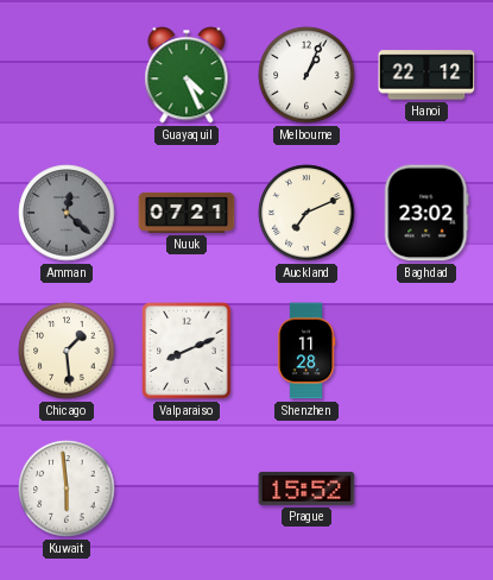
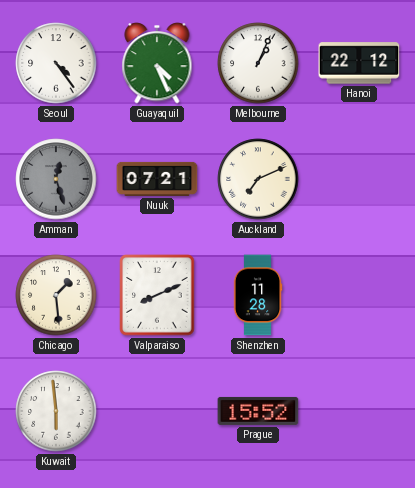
Seoul: none -> 4:24 (56, 63)
Amman: 12:22 -> 12:27 (56, 179)
Baghdad: 23:02 -> none (426, 213)
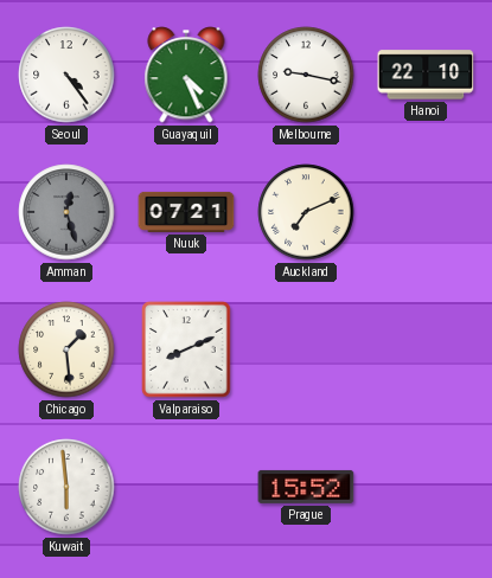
Melbourne: 1:04 -> 9:17 (306, 75)
Hanoi: 22:12 -> 22:10 (426, 75)
Shenzhen: 11:28 -> none (258, 295)
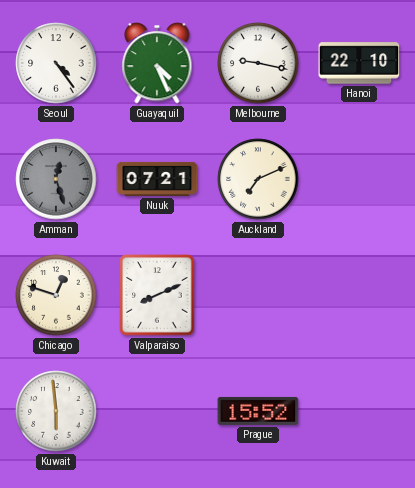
Chicago: 1:29 -> 12:48 (56, 295)
